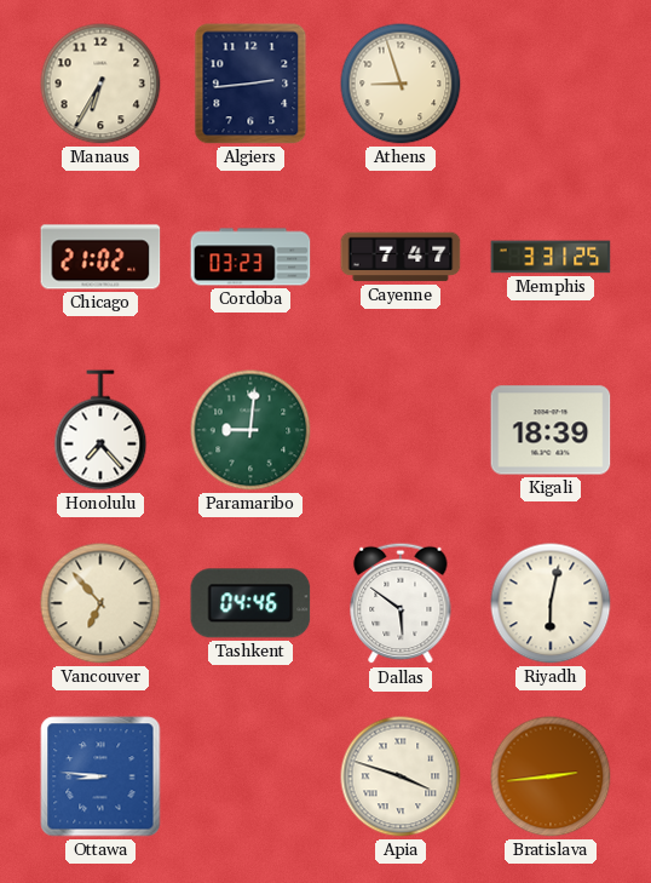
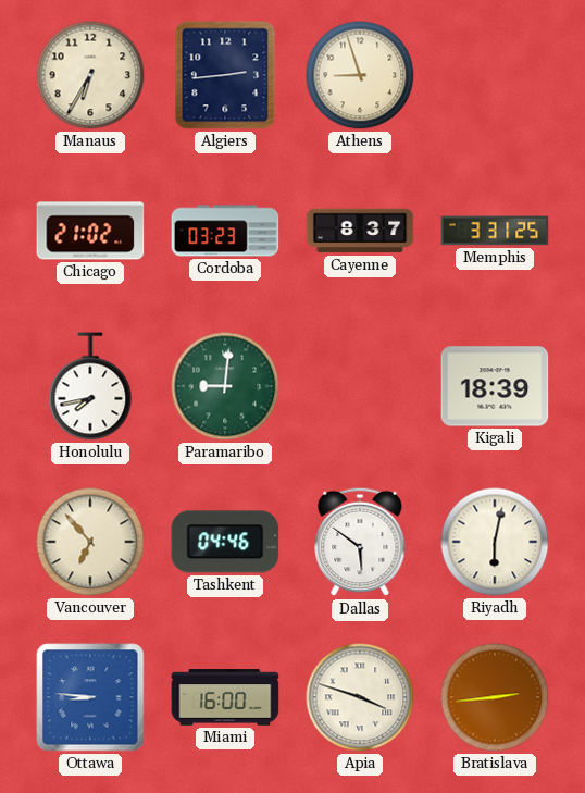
Cayenne: 7:47 -> 8:37 (360, 231)
Honolulu: 7:23 -> 7:43 (90, 386)
Miami: none -> 16:00 (225, 697)
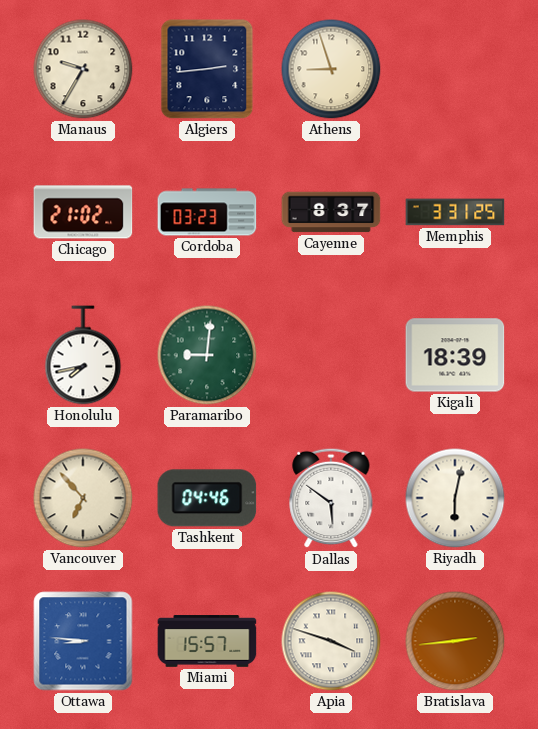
Manaus: 6:35 -> 9:35 (83, 69)
Miami: 16:00 -> 15:57 (207, 641)
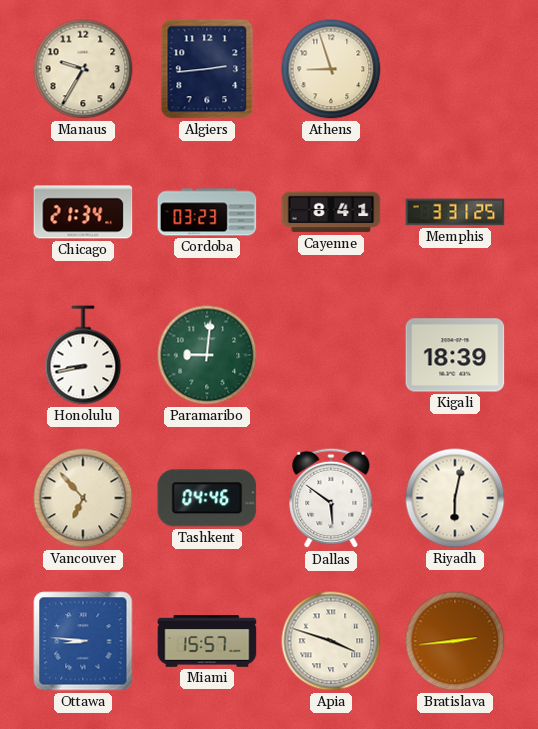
Chicago: 21:02 -> 21:34 (83, 212)
Cayenne: 8:37 -> 8:41 (331, 212)
Honolulu: 7:43 -> 8:43 (83, 355)
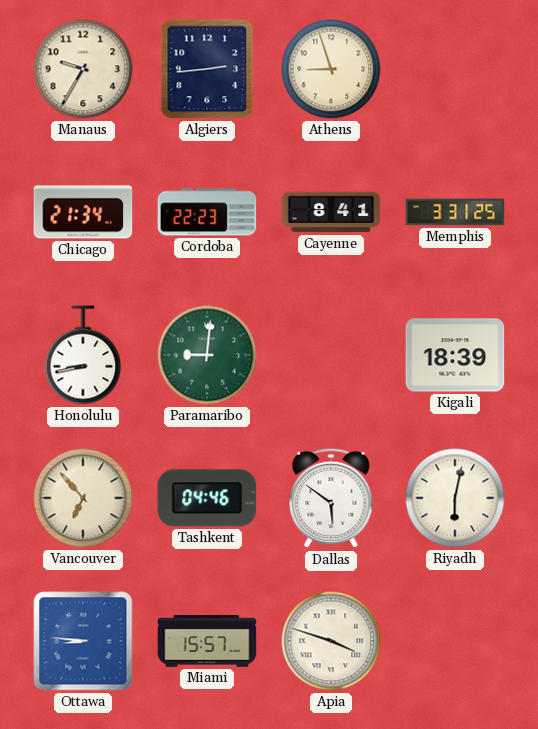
Cordoba: 03:23 -> 22:23 (207, 212)
Bratislava: 2:44 -> none (455, 641)
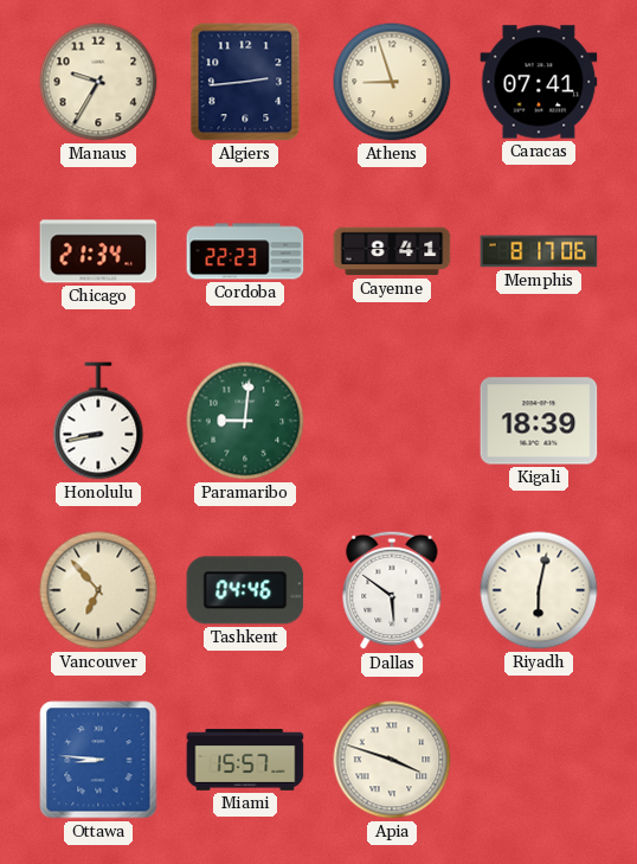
Caracas: none -> 07:41 (539, 82)
Memphis: 3:31 -> 8:17 (539, 251)
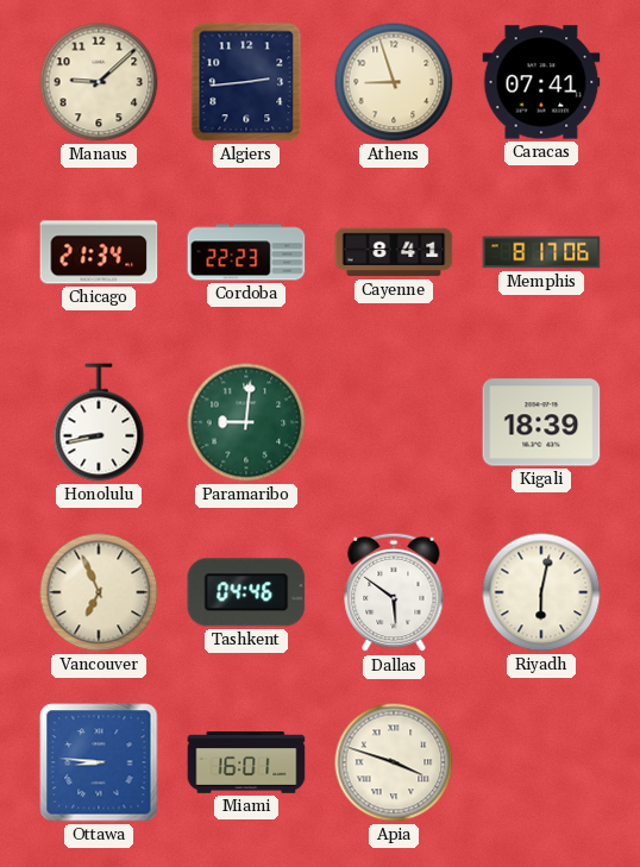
Manaus: 9:35 -> 9:08 (99, 82)
Vancouver: 6:53 -> 6:56 (99, 592)
Miami: 15:57 -> 16:01 (246, 762)
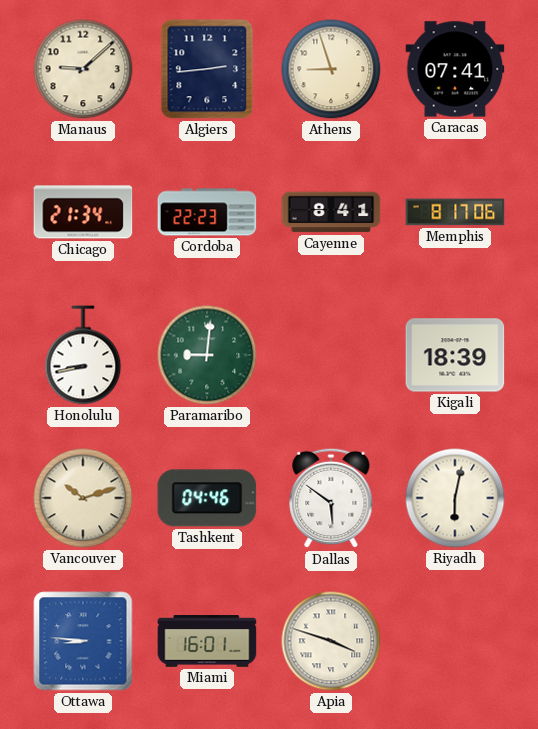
Vancouver: 6:56 -> 10:12 (83, 498)
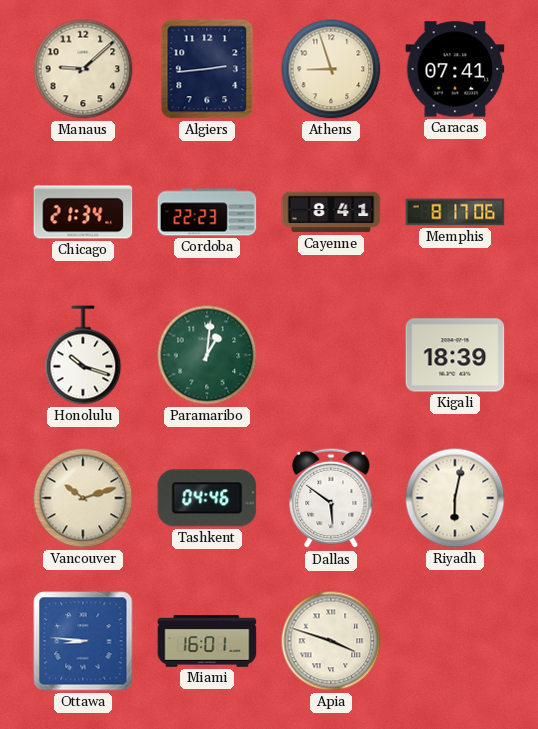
Honolulu: 8:43 -> 10:18 (83, 355)
Paramaribo: 9:01 -> 1:01 (207, 355)
